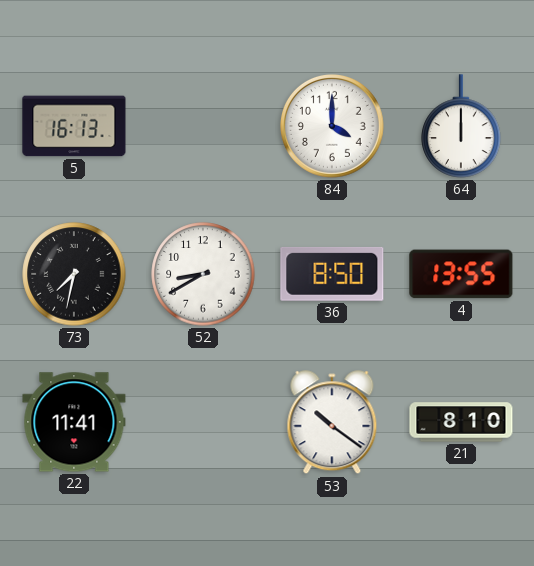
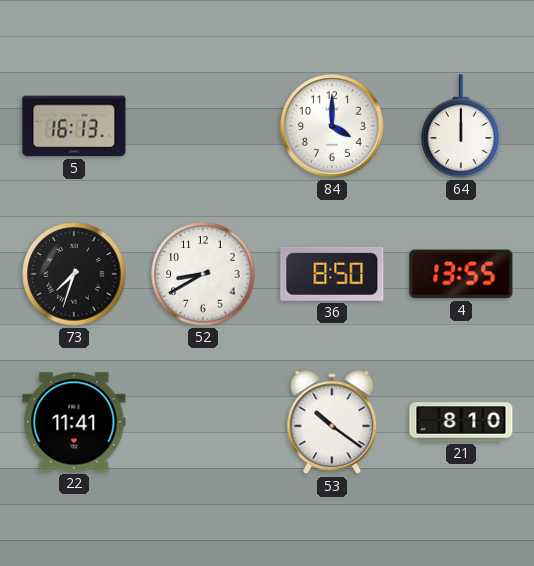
73: 7:32 -> 7:33 (74, 274)
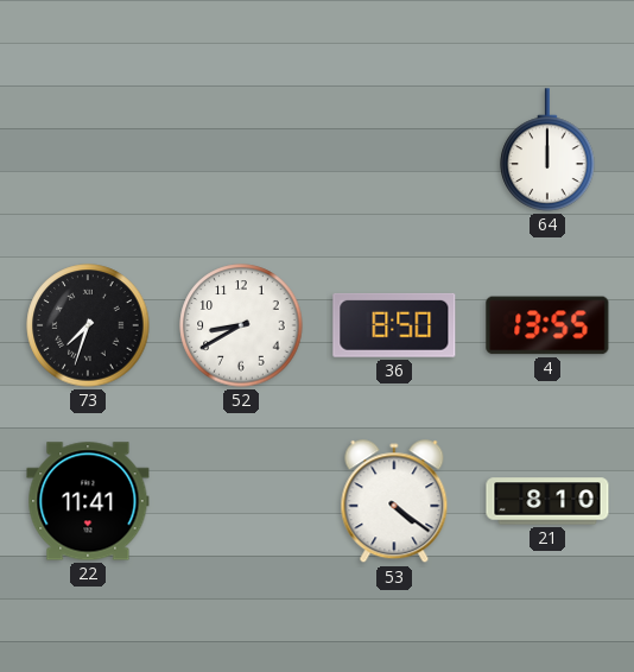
5: 16:13 -> none (74, 126)
84: 4:00 -> none (332, 126)
53: 10:21 -> 4:21 (394, 502)
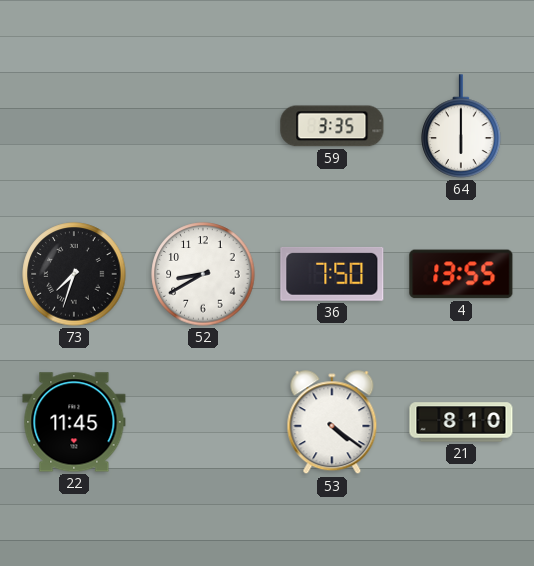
59: none -> 3:35 (332, 126)
64: 12:00 -> 6:00 (461, 126)
36: 8:50 -> 7:50 (332, 274)
22: 11:41 -> 11:45 (74, 422)
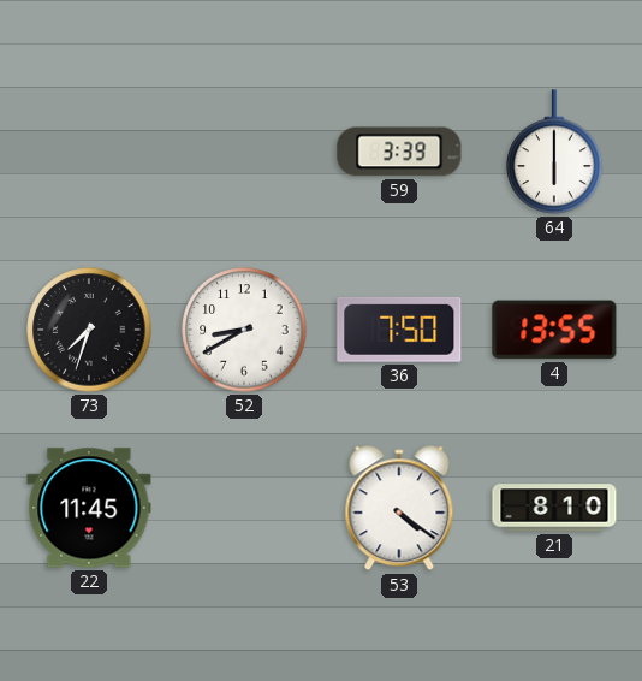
59: 3:35 -> 3:39 (399, 152)
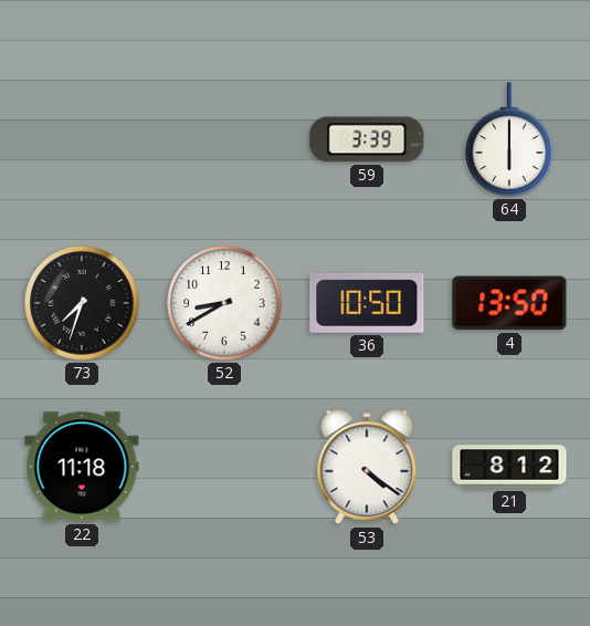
36: 7:50 -> 10:50 (367, 303)
4: 13:55 -> 13:50 (509, 303)
22: 11:45 -> 11:18 (82, 467)
21: 8:10 -> 8:12 (509, 467)
